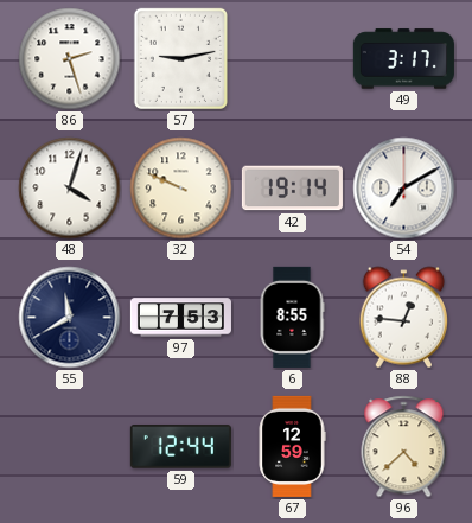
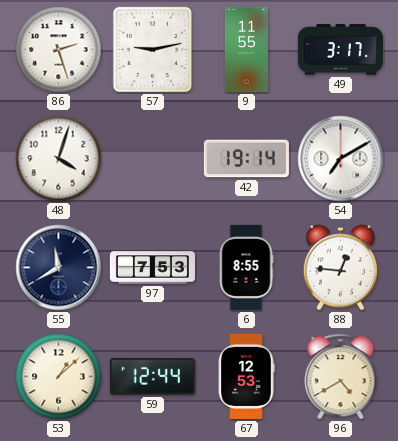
9: none -> 11:55 (246, 49)
32: 9:49 -> none (181, 189)
53: none -> 1:08 (59, 377)
67: 12:59 -> 12:53 (246, 376)
96: 4:38 -> 4:40 (341, 377)
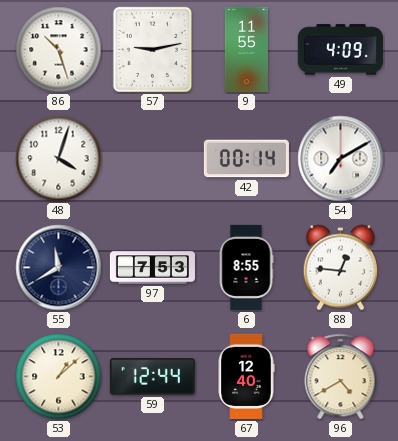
86: 2:27 -> 10:27 (59, 50)
49: 3:17 -> 4:09 (340, 50)
42: 19:14 -> 00:14 (246, 159)
67: 12:53 -> 12:40 (246, 376)
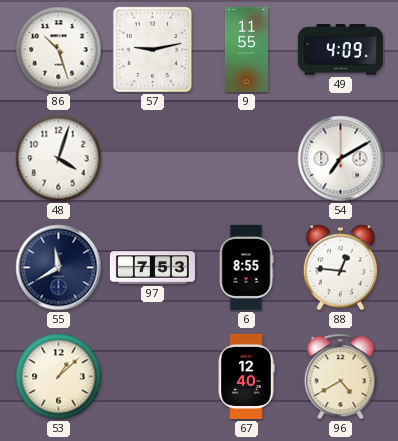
42: 00:14 -> none (246, 159)
59: 12:44 -> none (152, 377)
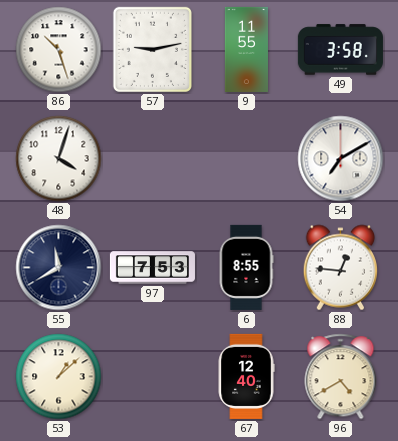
49: 4:09 -> 3:58 (340, 50)
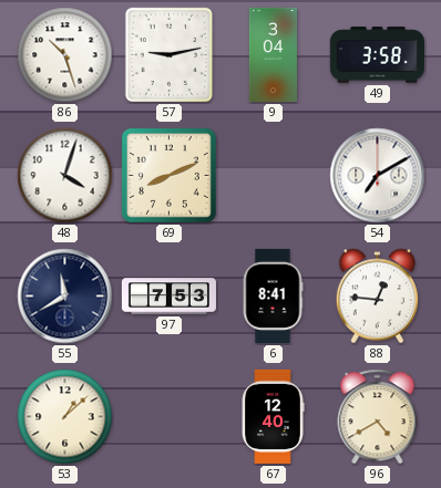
9: 11:55 -> 3:04 (273, 54)
69: none -> 8:11 (168, 175)
6: 8:55 -> 8:41 (273, 295)
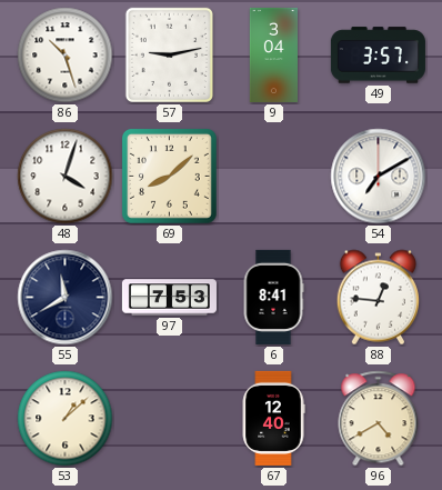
49: 3:58 -> 3:57 (378, 56)
69: 8:11 -> 8:08 (169, 176)
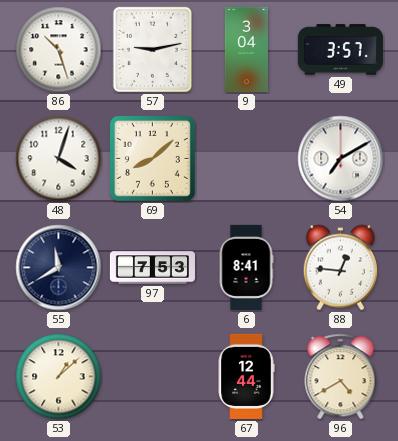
67: 12:40 -> 12:44 (246, 376)
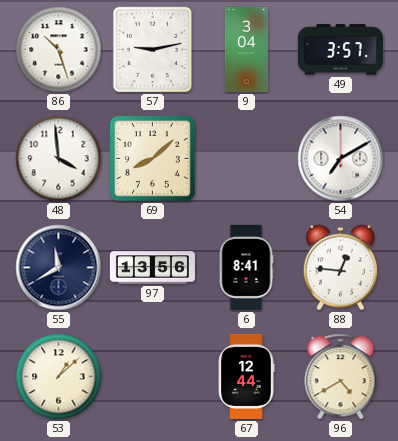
48: 4:03 -> 3:59 (59, 159)
97: 7:53 -> 13:56 (152, 268)
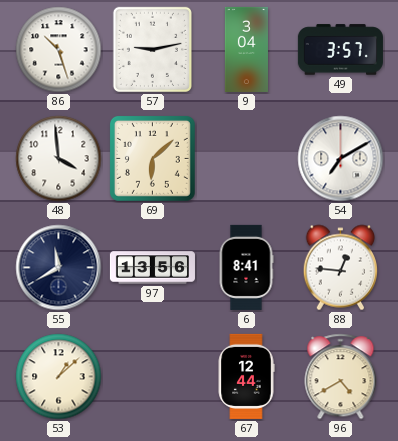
69: 8:08 -> 6:08 (152, 158)
